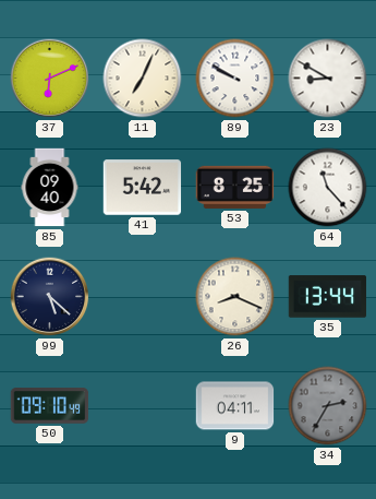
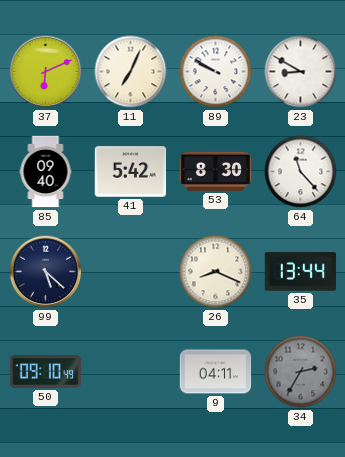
53: 8:25 -> 8:30 (216, 171)
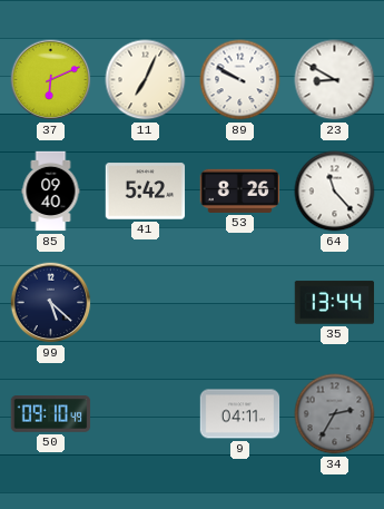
53: 8:30 -> 8:26 (240, 190)
26: 8:19 -> none (216, 272)
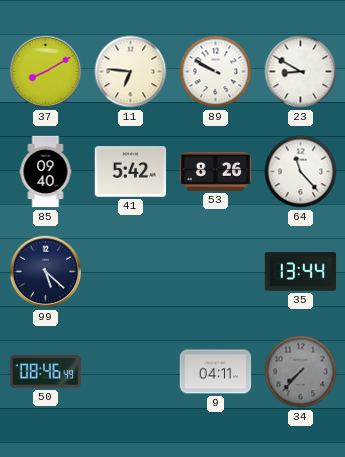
37: 6:11 -> 8:10 (46, 72)
11: 7:04 -> 6:46 (131, 72)
50: 09:10 -> 08:46 (46, 372)
34: 2:35 -> 7:37 (301, 372)
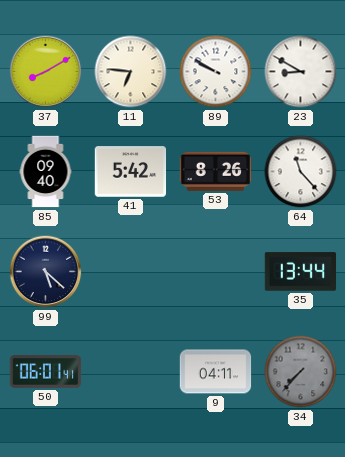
50: 08:46 -> 06:01 (46, 372)
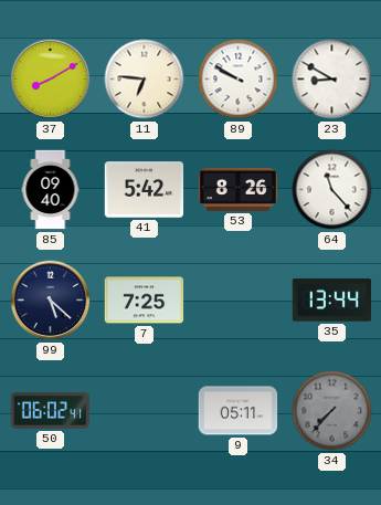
7: none -> 7:25 (145, 301)
50: 06:01 -> 06:02 (51, 411)
9: 04:11 -> 05:11 (239, 411)
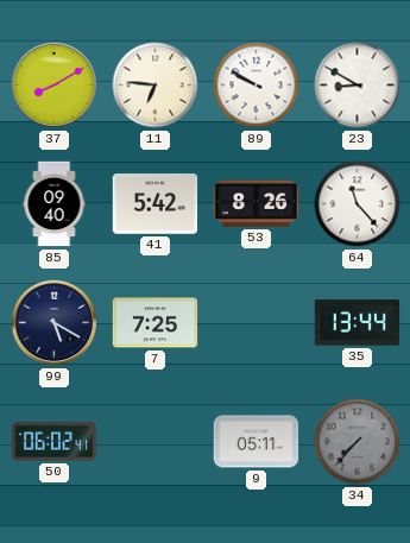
99: 5:22 -> 5:20 (55, 323)
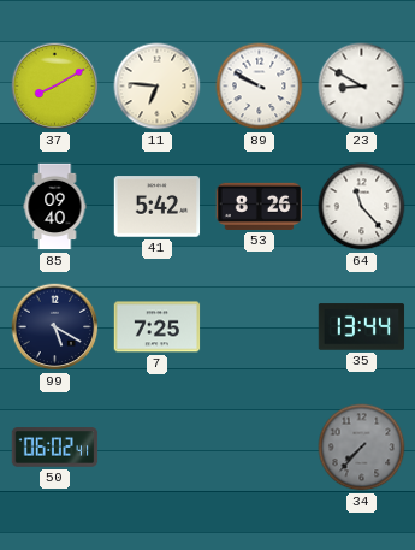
9: 05:11 -> none (257, 442)
